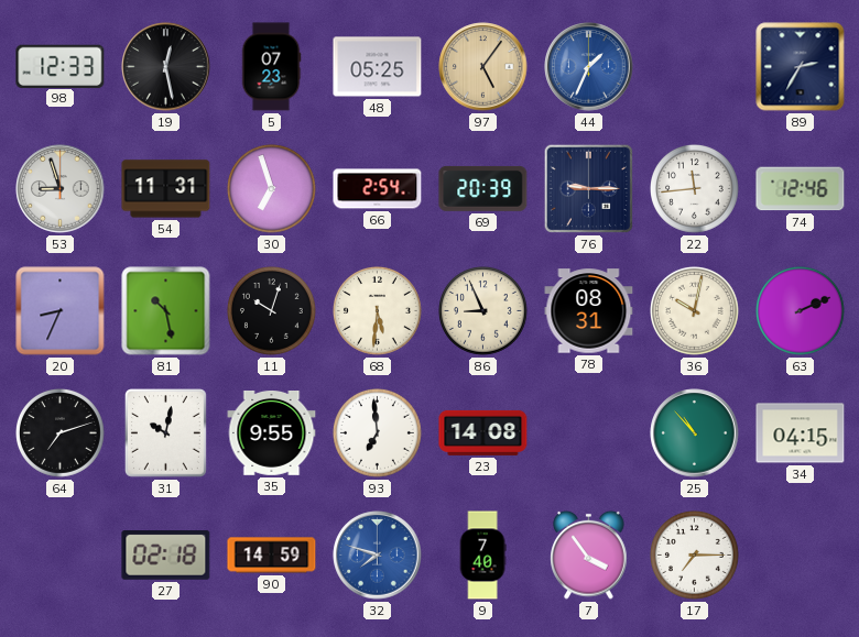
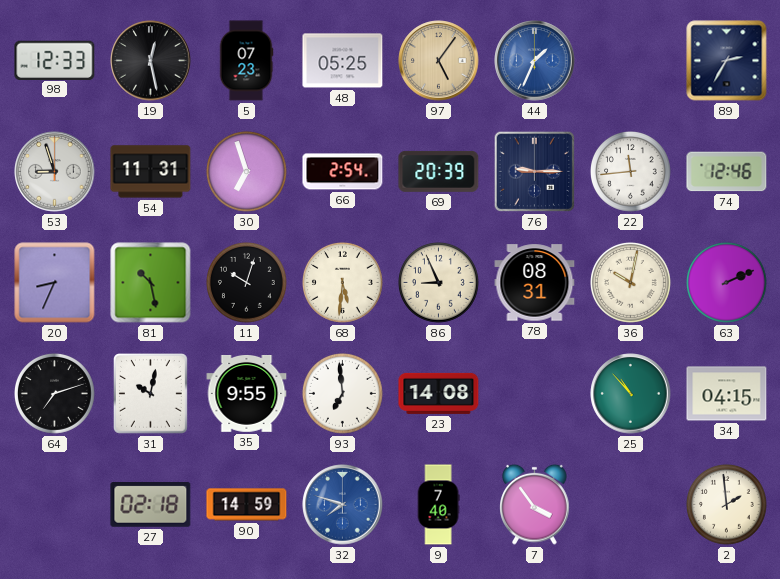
17: 7:15 -> none (695, 556)
2: none -> 1:59 (727, 505)
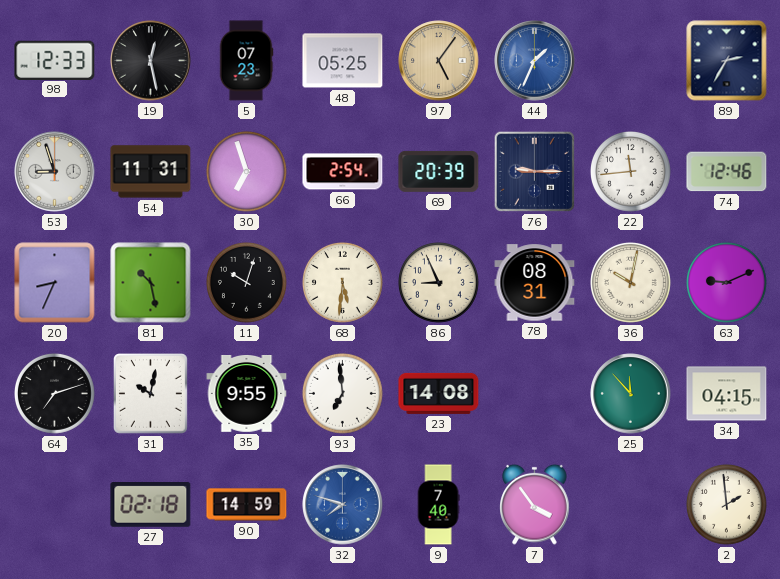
63: 2:11 -> 9:11 (727, 283)
25: 10:53 -> 11:53 (631, 394)
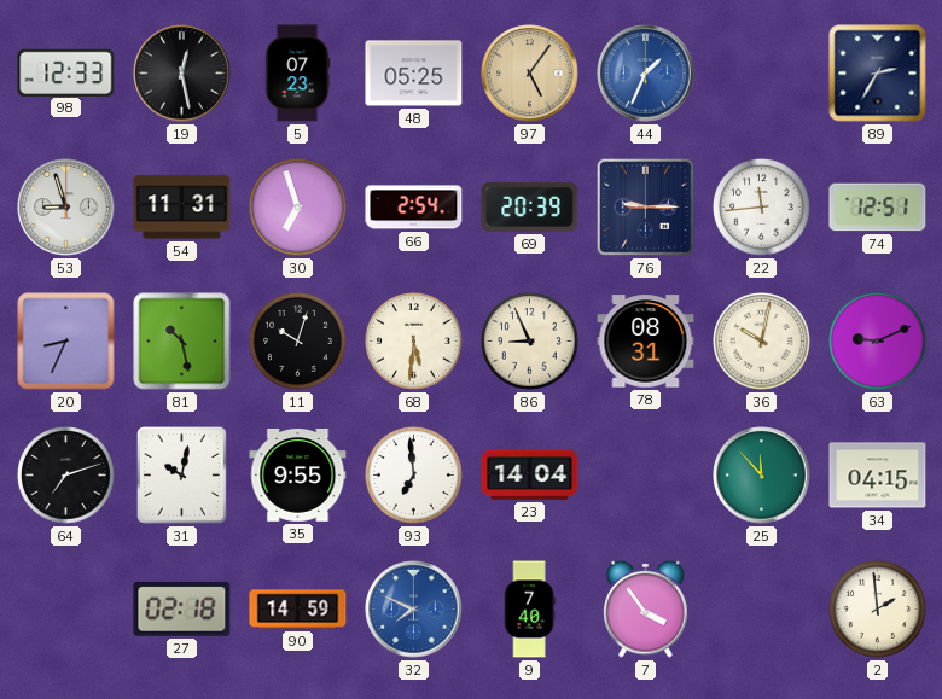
74: 12:46 -> 12:51 (878, 208)
23: 14:08 -> 14:04 (530, 474)
32: 7:48 -> 7:49 (414, 610)
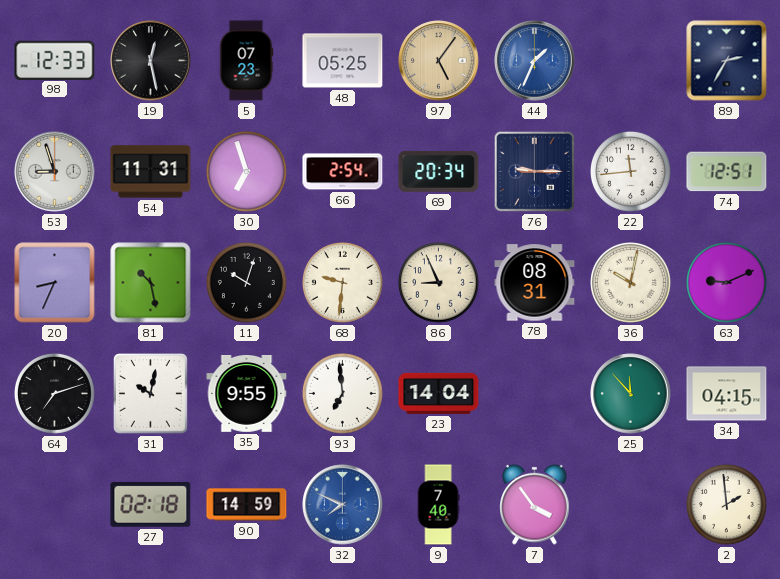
69: 20:39 -> 20:34 (439, 171)
68: 5:31 -> 9:31 (343, 283)
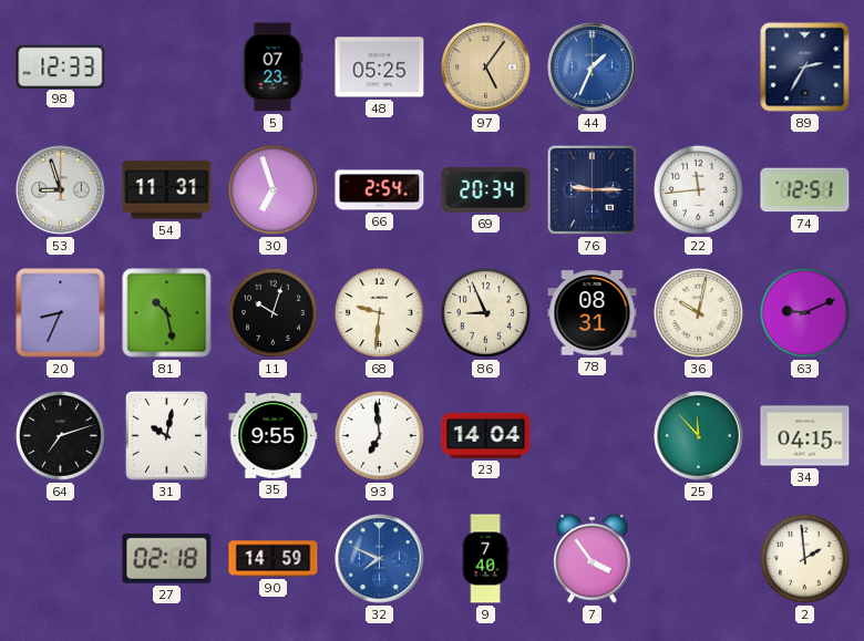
19: 12:28 -> none (151, 61)
